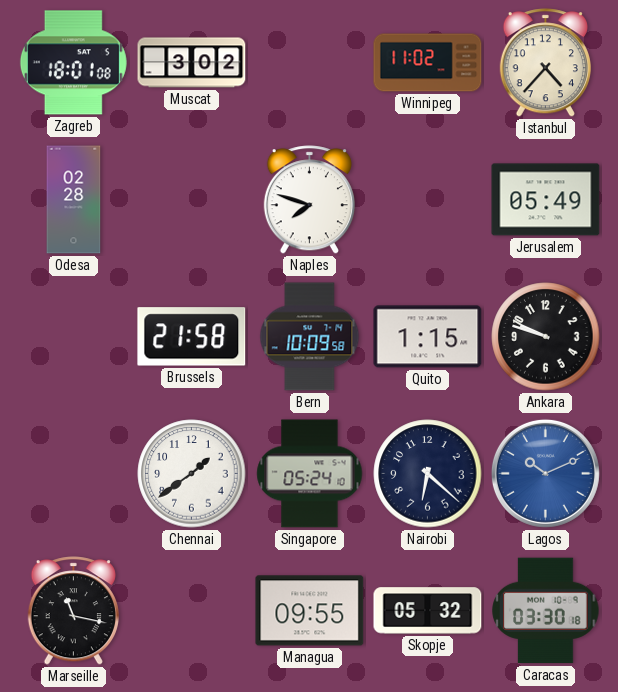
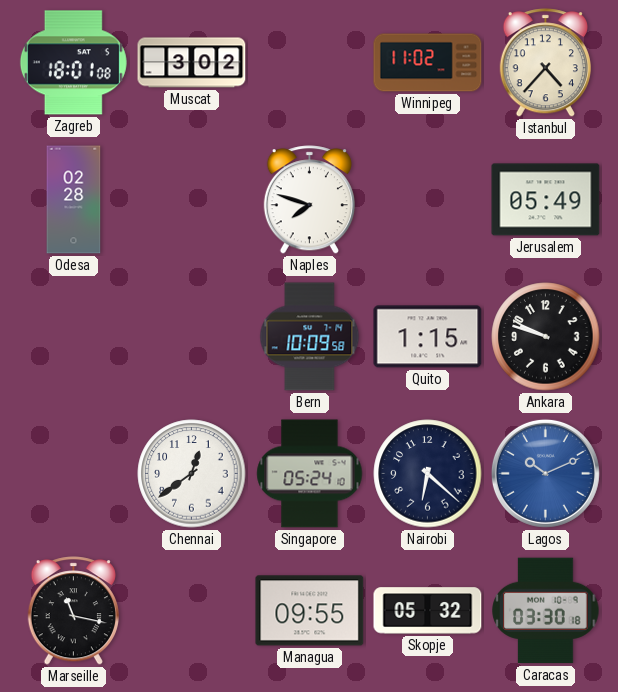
Brussels: 21:58 -> none (192, 337)
Chennai: 1:39 -> 12:39 (192, 474)
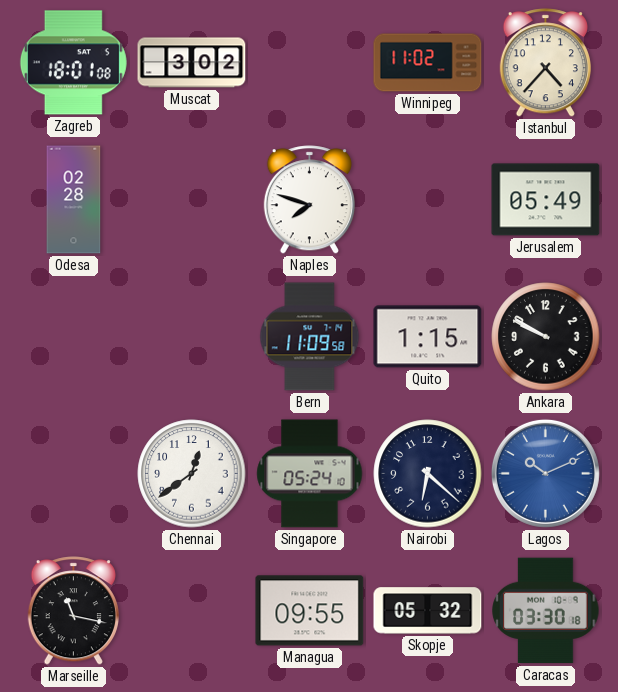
Bern: 10:09 -> 11:09 (310, 337)
Ankara: 9:48 -> 9:50 (546, 337)
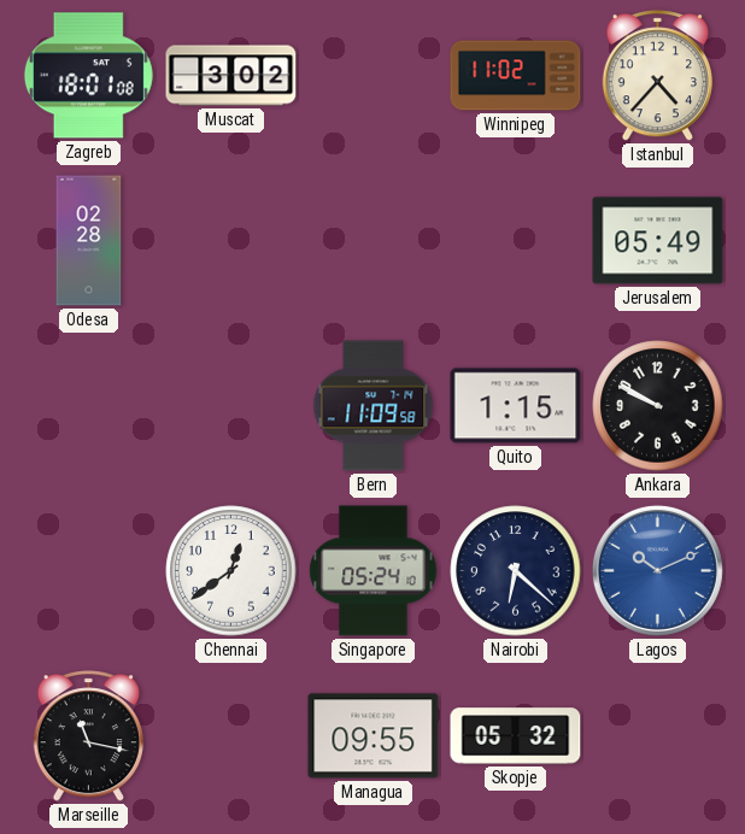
Naples: 7:48 -> none (309, 200)
Caracas: 03:30 -> none (546, 611)
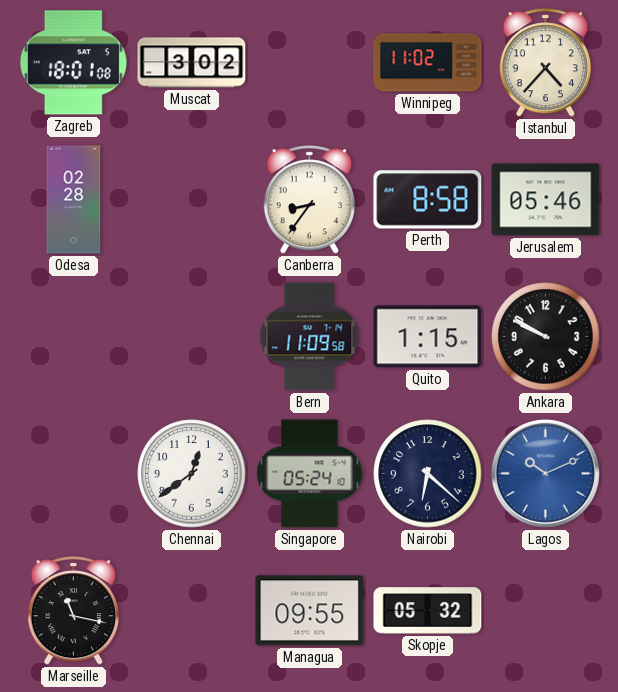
Canberra: none -> 8:36 (309, 200)
Perth: none -> 8:58 (428, 200)
Jerusalem: 05:49 -> 05:46 (546, 200)
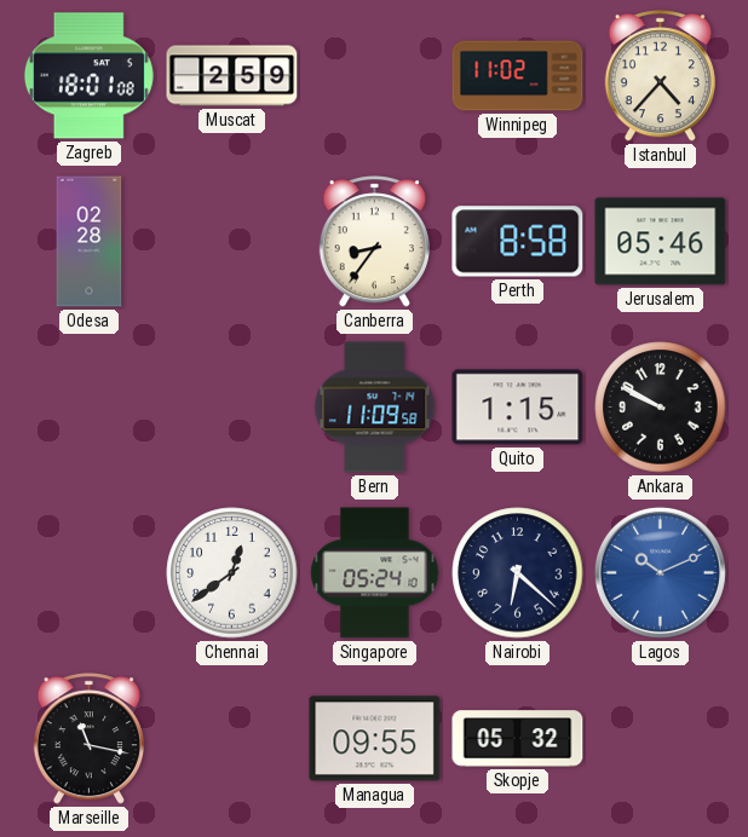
Muscat: 3:02 -> 2:59 (232, 76)
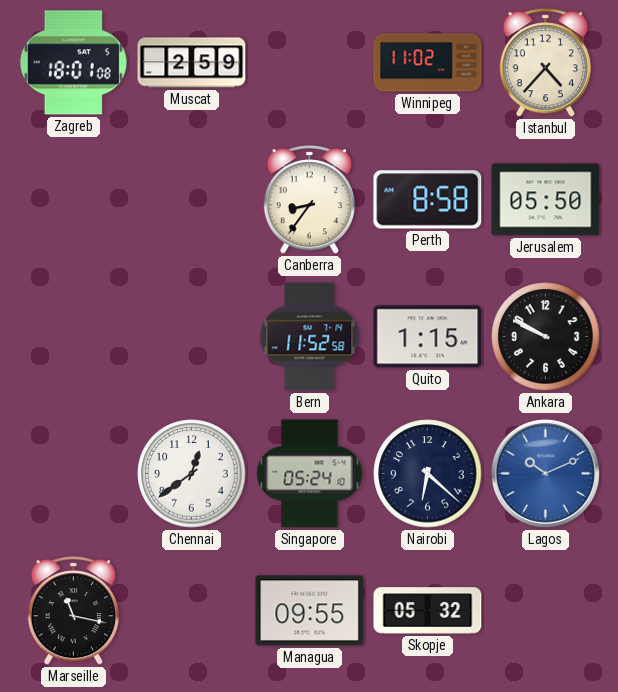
Odesa: 02:28 -> none (90, 242)
Jerusalem: 05:46 -> 05:50 (546, 200)
Bern: 11:09 -> 11:52 (310, 337)
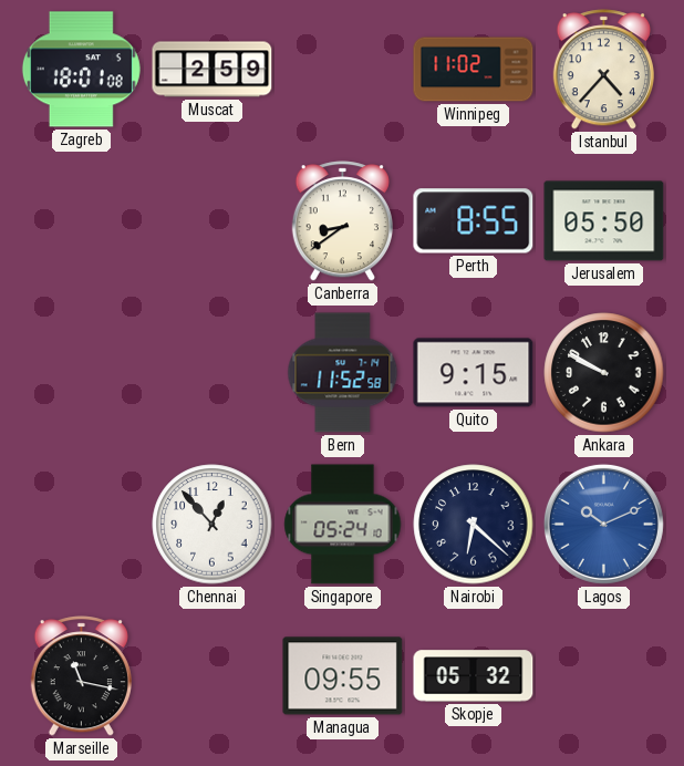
Canberra: 8:36 -> 8:39 (342, 221)
Perth: 8:58 -> 8:55 (474, 221)
Quito: 1:15 -> 9:15 (474, 373)
Chennai: 12:39 -> 12:53 (213, 525)
